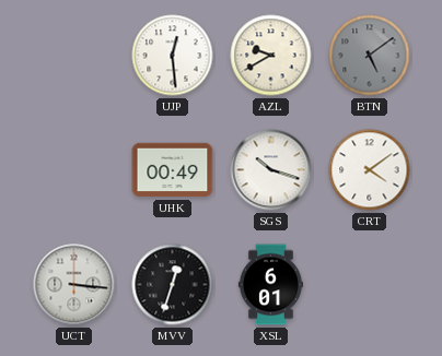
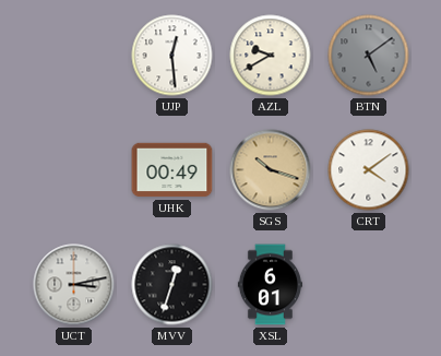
SGS dial: white -> champagne (271, 170)
UCT: 3:16 -> 3:13 (74, 285)
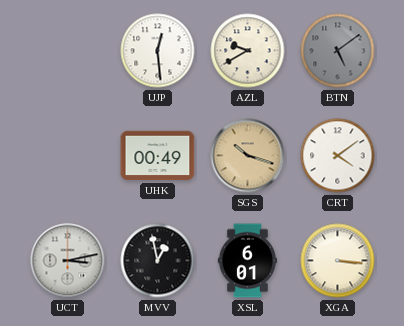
MVV: 12:33 -> 12:58 (158, 261)
XGA: none -> 3:16 (338, 261)
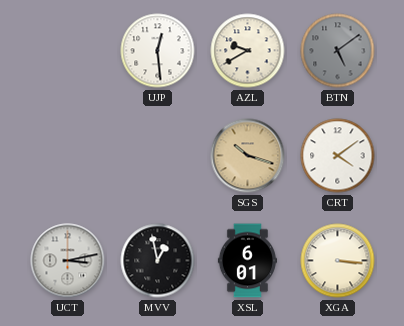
UHK: 00:49 -> none (158, 156)
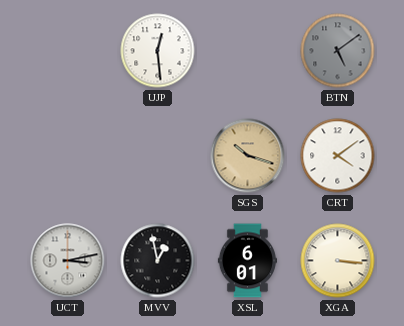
AZL: 9:40 -> none (248, 51)
